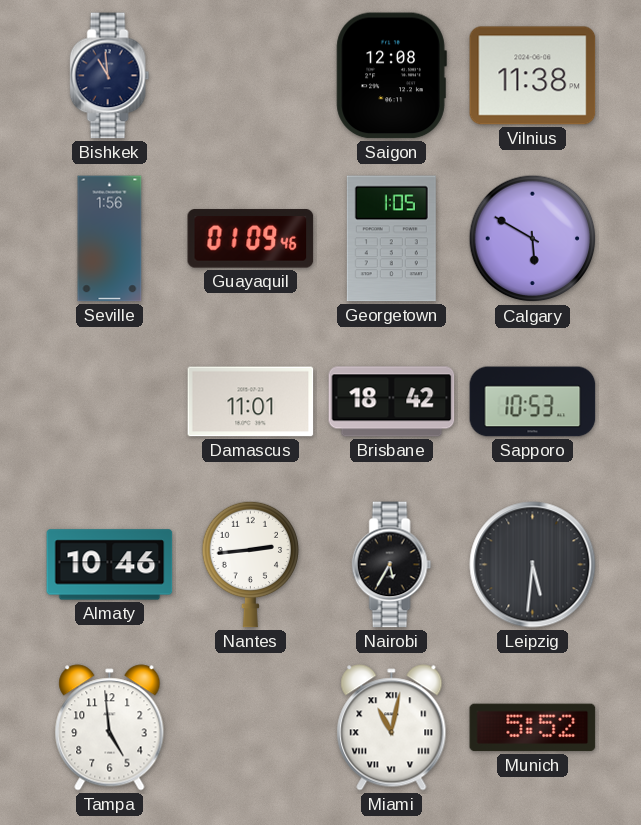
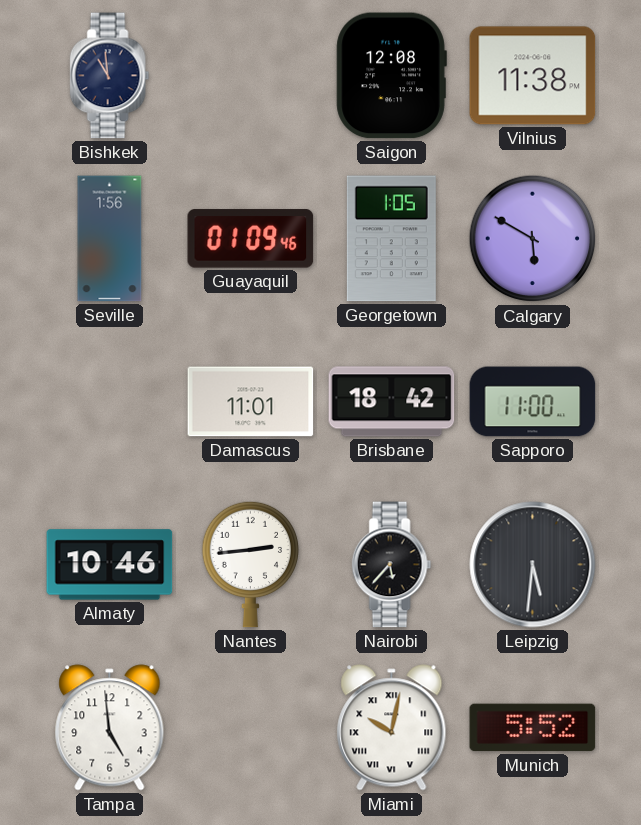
Sapporo: 10:53 -> 11:00 (533, 402)
Nairobi: 5:35 -> 5:37 (392, 565)
Miami: 11:02 -> 10:02 (392, 728)
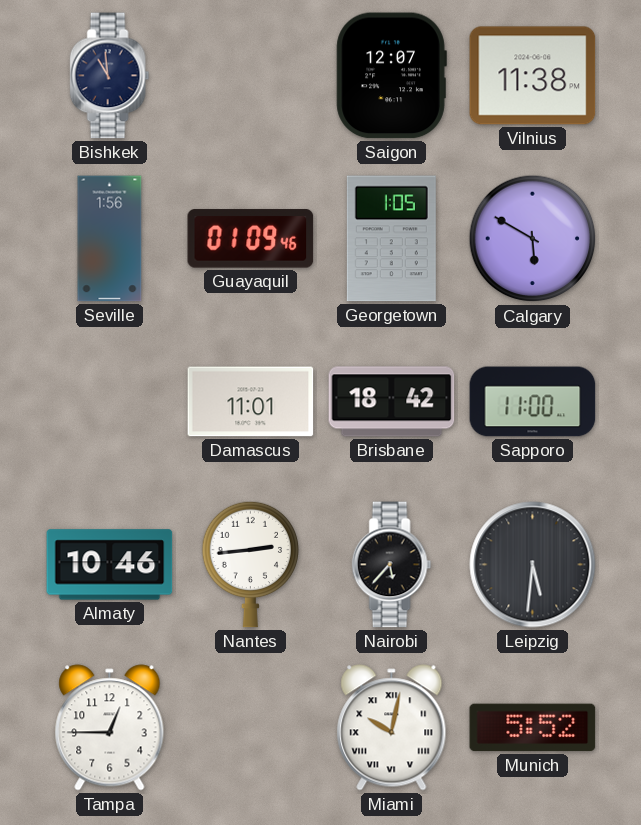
Saigon: 12:08 -> 12:07 (391, 76)
Tampa: 4:59 -> 12:45 (110, 728)
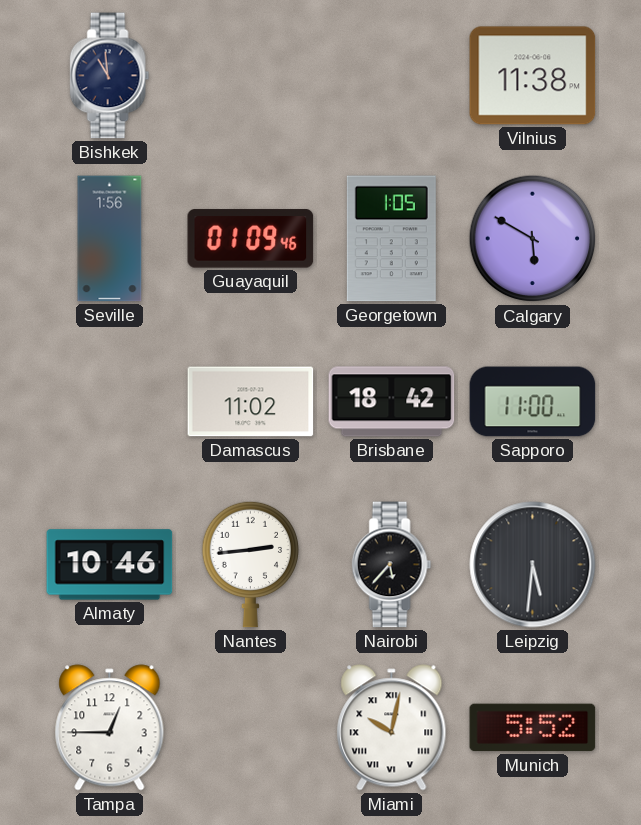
Saigon: 12:07 -> none (391, 76)
Damascus: 11:01 -> 11:02 (251, 402)
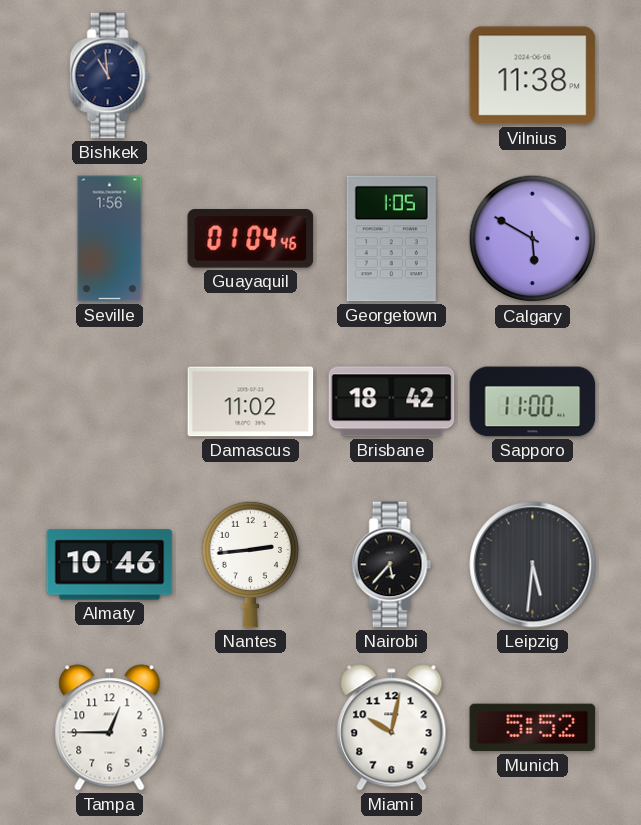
Guayaquil: 01:09 -> 01:04 (251, 239)
Miami numerals: Roman -> Arabic (392, 728)
